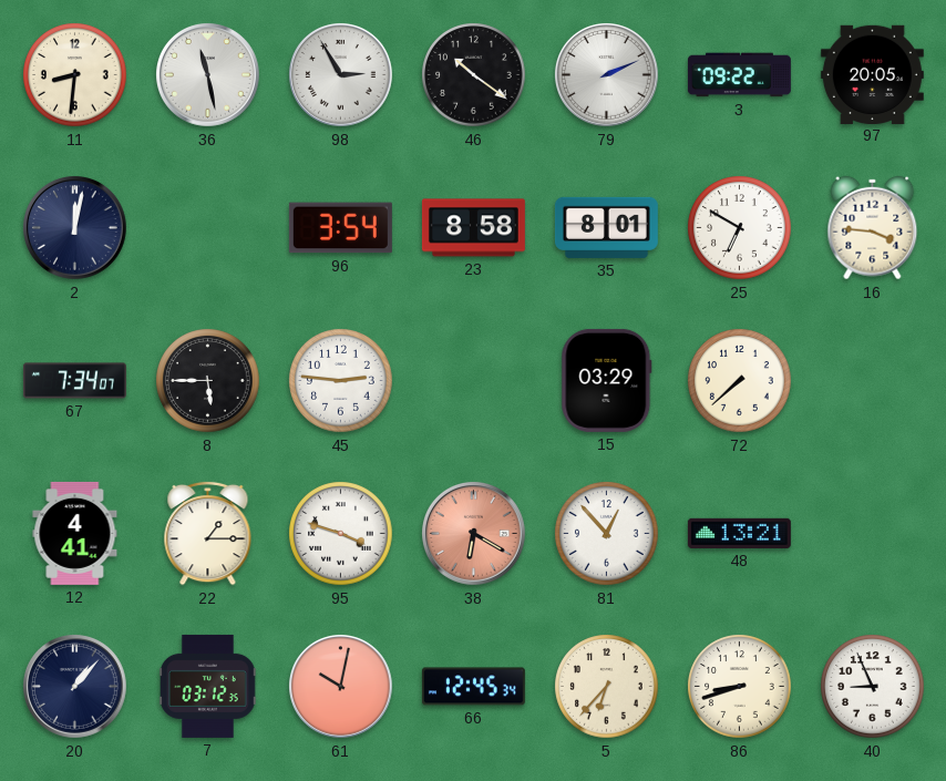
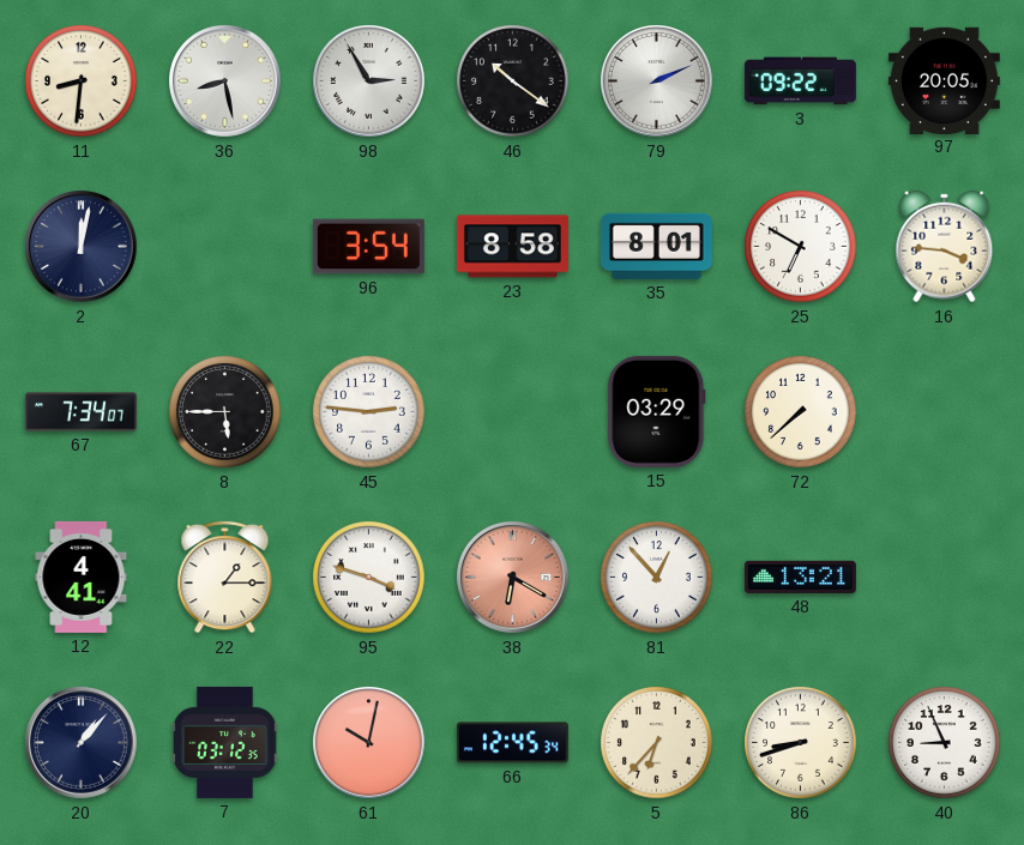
36: 11:28 -> 8:28 (225, 82)
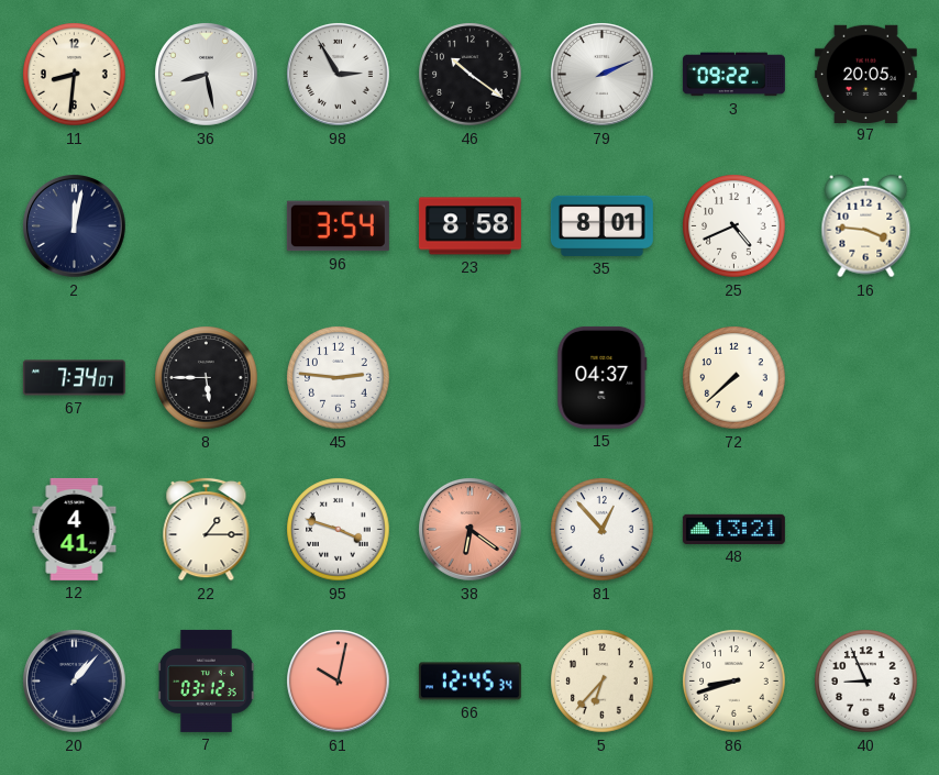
25: 6:50 -> 4:41 (734, 226)
15: 03:29 -> 04:37 (603, 377)
38: 6:20 -> 6:21 (471, 530)
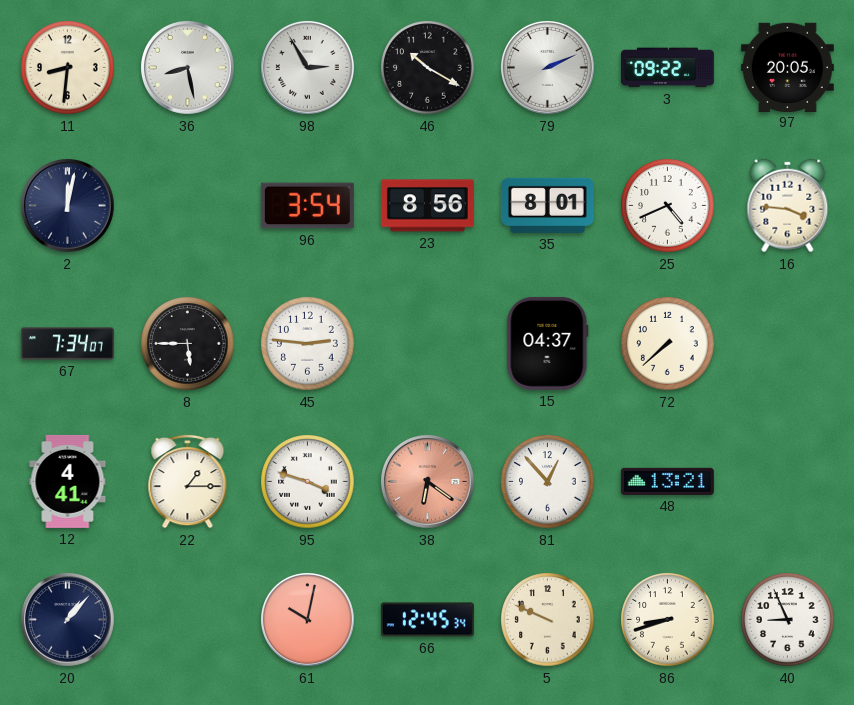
46: 10:21 -> 10:20 (428, 68)
23: 8:58 -> 8:56 (427, 206)
7: 03:12 -> none (207, 680)
5: 6:37 -> 9:49 (548, 620)
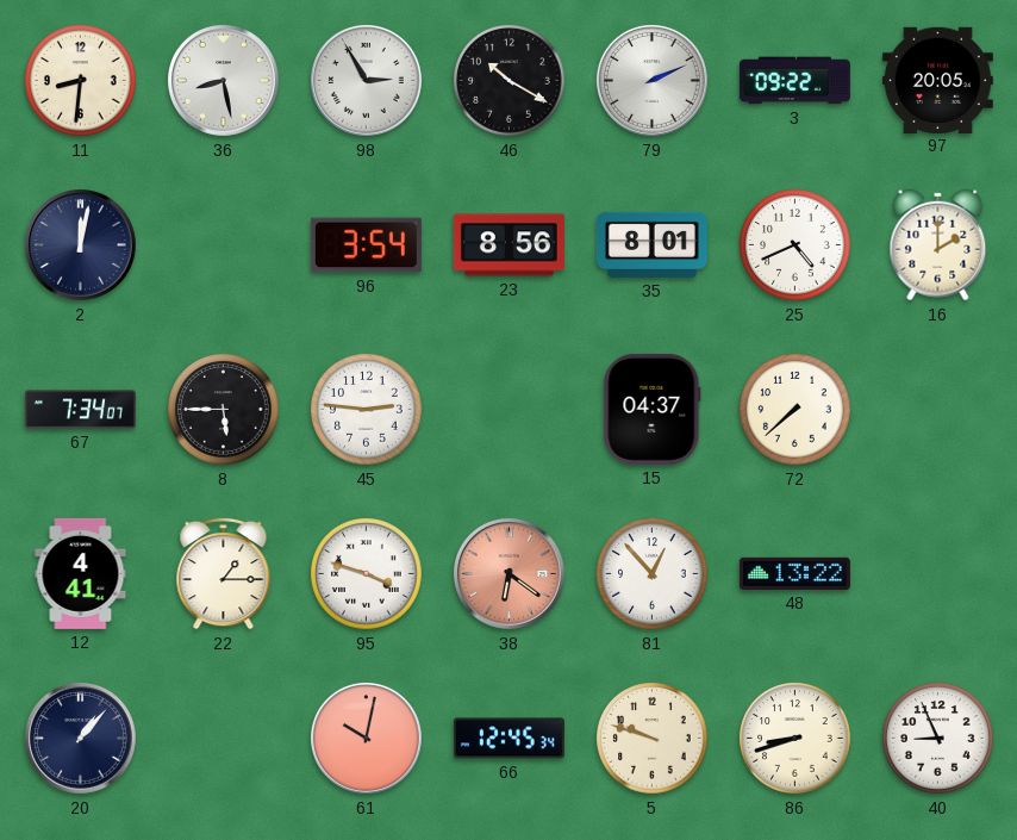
16: 3:46 -> 2:00 (938, 245)
48: 13:21 -> 13:22 (794, 573)
5: 9:49 -> 9:48 (653, 739)
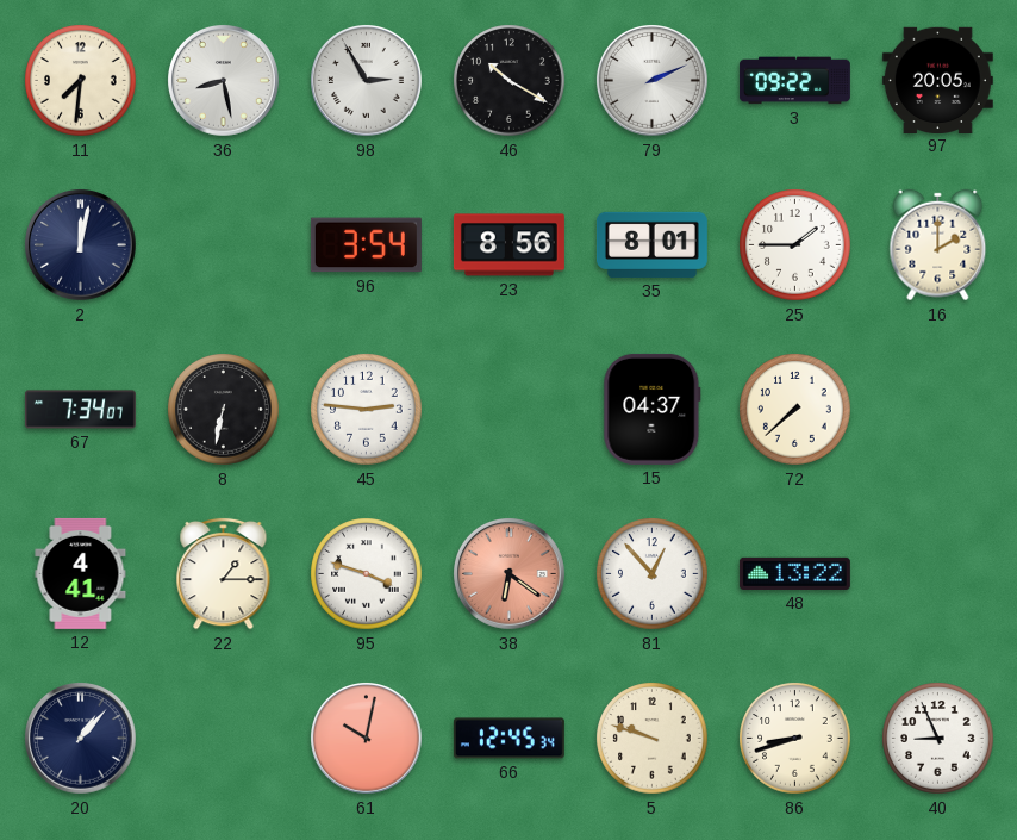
11: 8:31 -> 7:31 (81, 81)
25: 4:41 -> 1:45 (795, 245)
8: 5:45 -> 6:32 (224, 410)
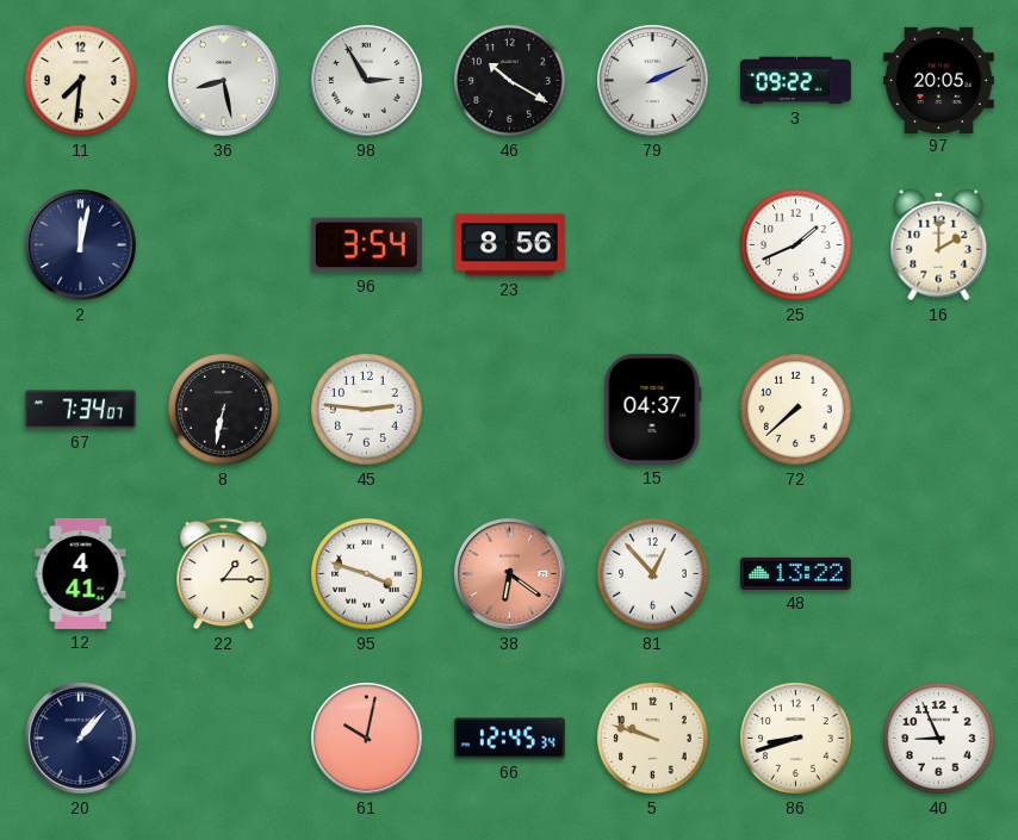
35: 8:01 -> none (651, 244)
25: 1:45 -> 1:41 (796, 245)
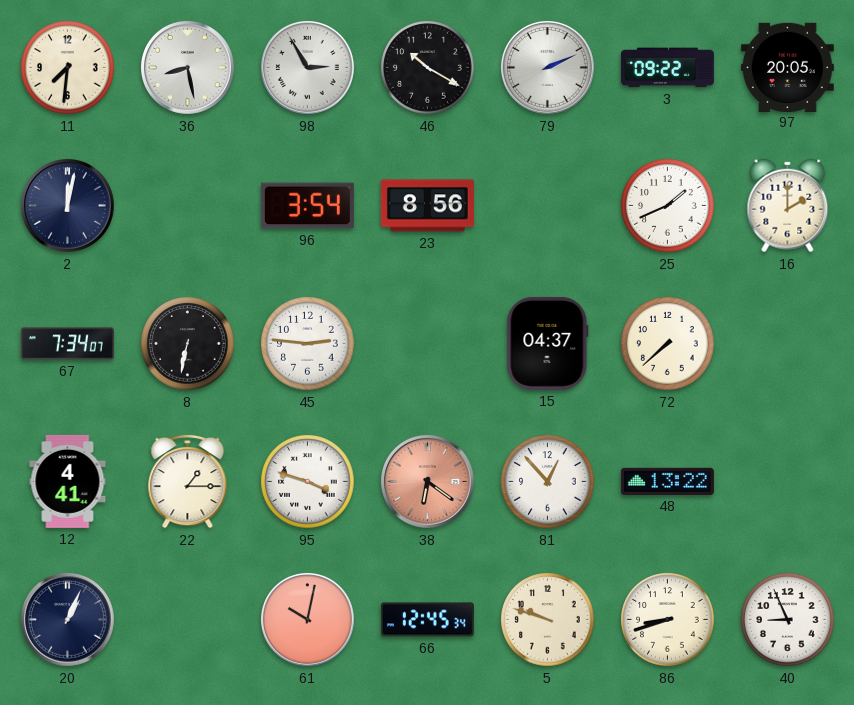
20: 1:07 -> 1:04 (68, 620)
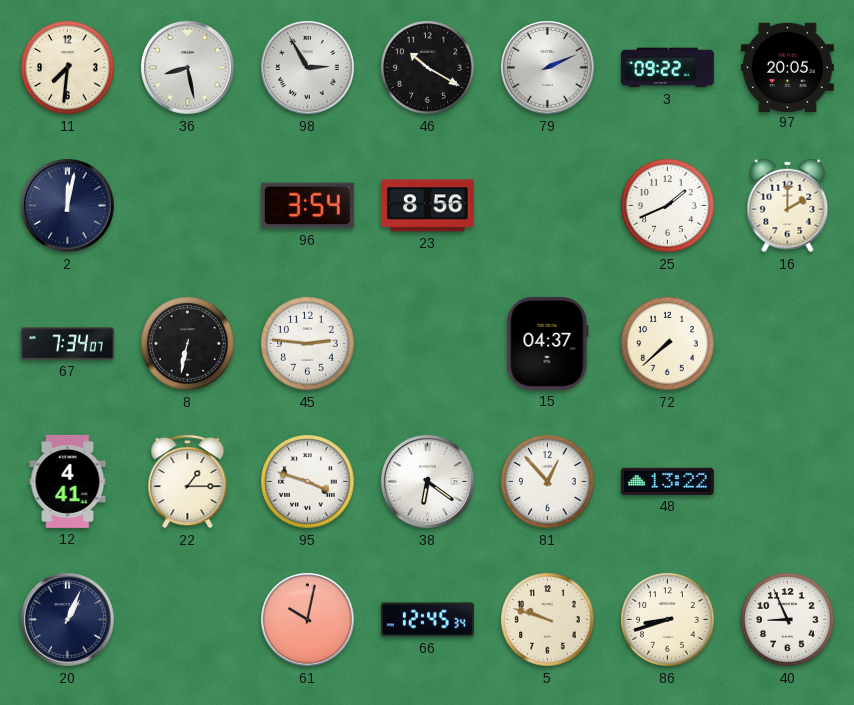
38 dial: salmon -> white (428, 482)
